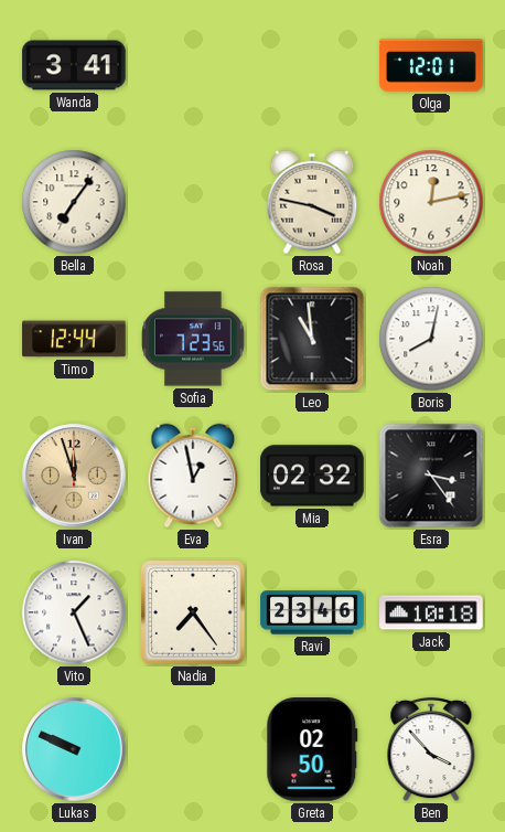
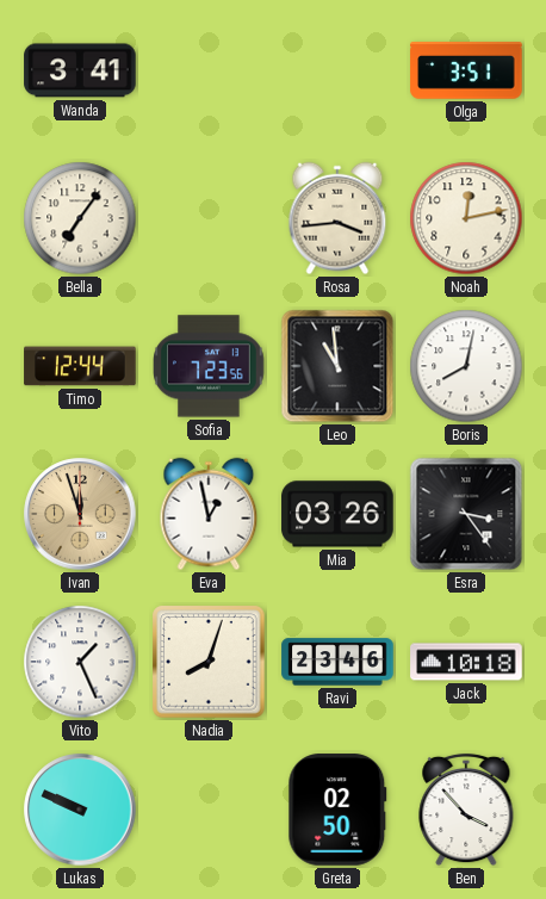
Olga: 12:01 -> 3:51 (466, 70)
Rosa: 3:47 -> 3:44 (337, 218)
Mia: 02:32 -> 03:26 (337, 514)
Nadia: 7:24 -> 8:03 (209, 662)
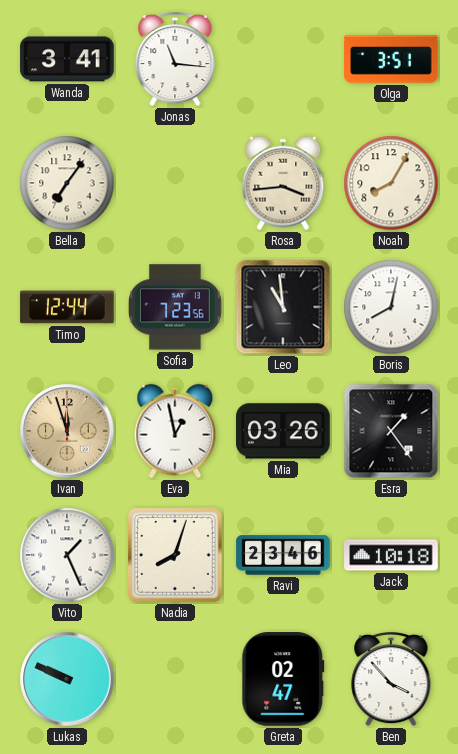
Jonas: none -> 11:16 (175, 59)
Noah: 12:13 -> 8:05 (391, 183)
Esra: 3:24 -> 1:24 (391, 431)
Greta: 02:50 -> 02:47 (283, 679)
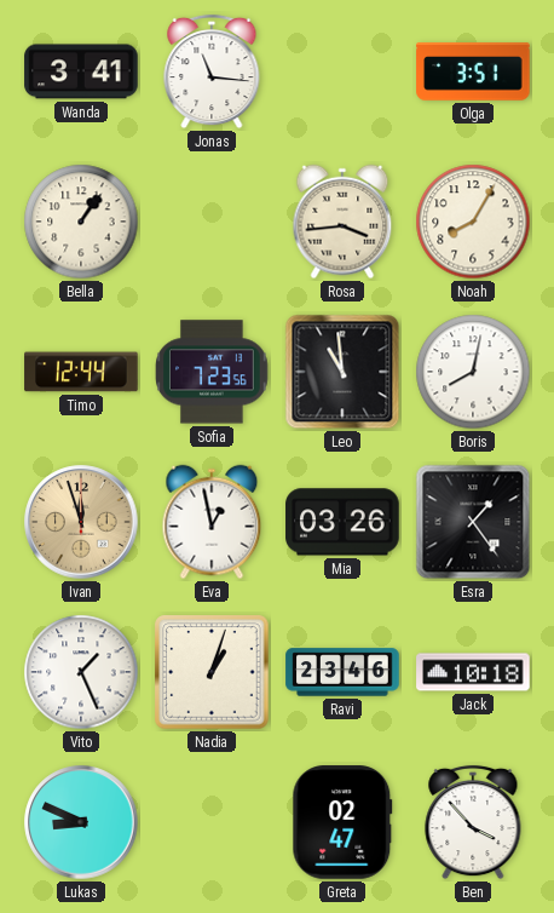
Bella: 7:06 -> 1:06 (81, 222)
Nadia: 8:03 -> 1:03 (212, 672)
Lukas: 9:49 -> 8:49 (81, 822)
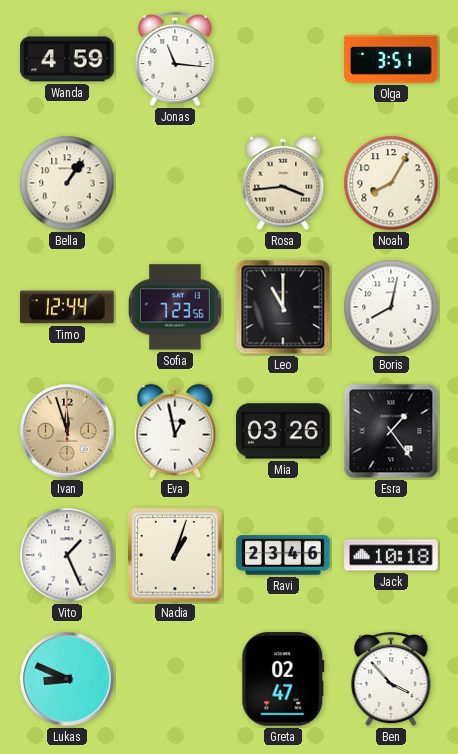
Wanda: 3:41 -> 4:59 (67, 59)
Leo: 10:59 -> 11:00 (283, 307)
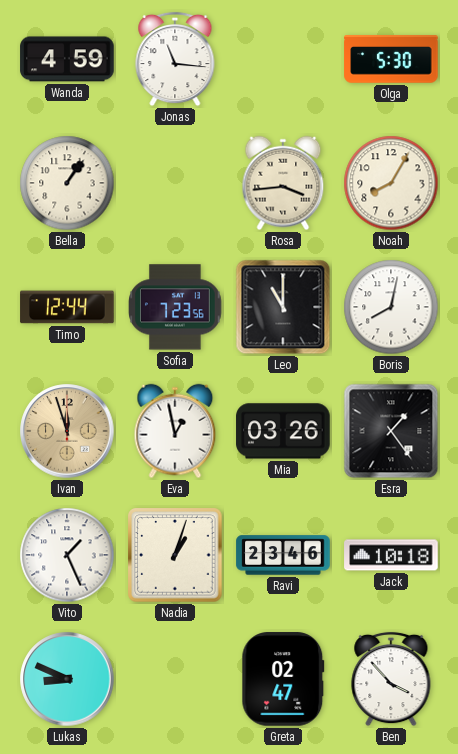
Olga: 3:51 -> 5:30 (391, 59)
